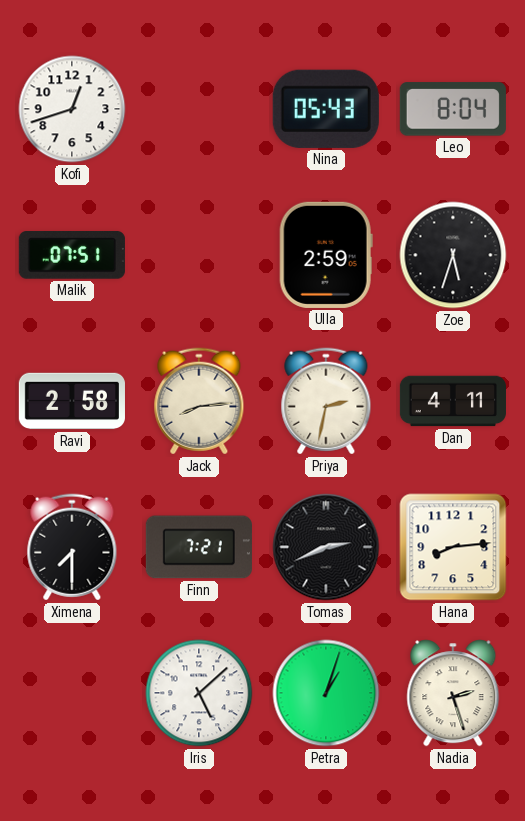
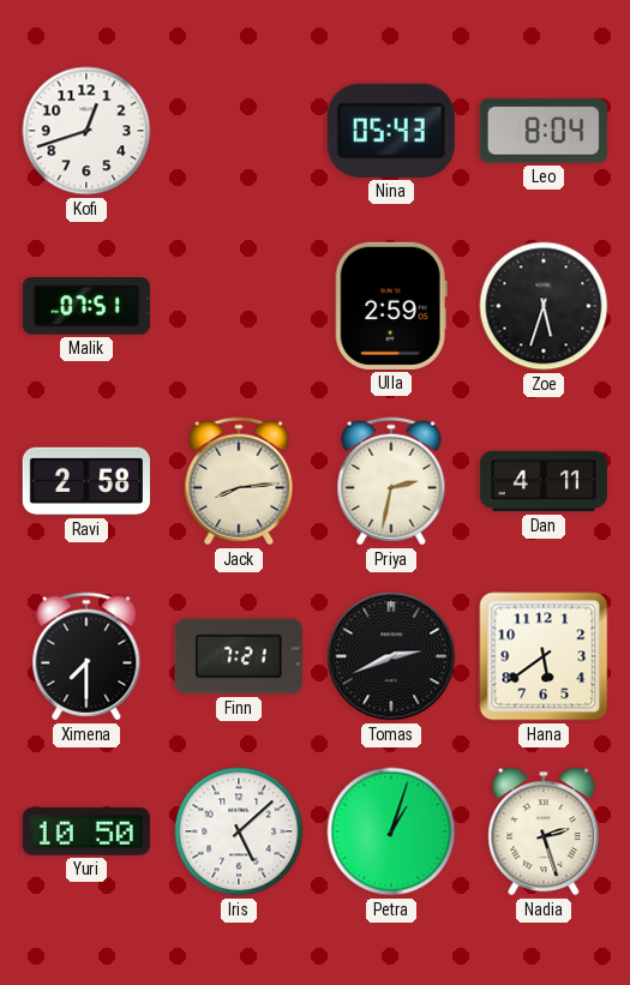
Hana: 8:14 -> 5:39 (544, 656)
Yuri: none -> 10:50 (86, 831)
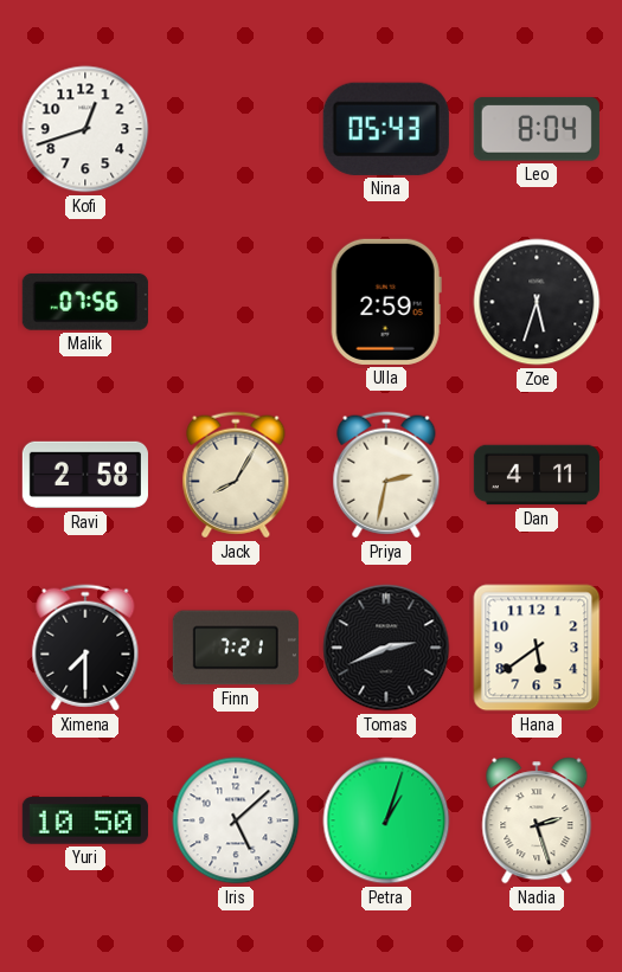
Malik: 07:51 -> 07:56 (85, 302)
Jack: 8:14 -> 8:05 (236, 475)
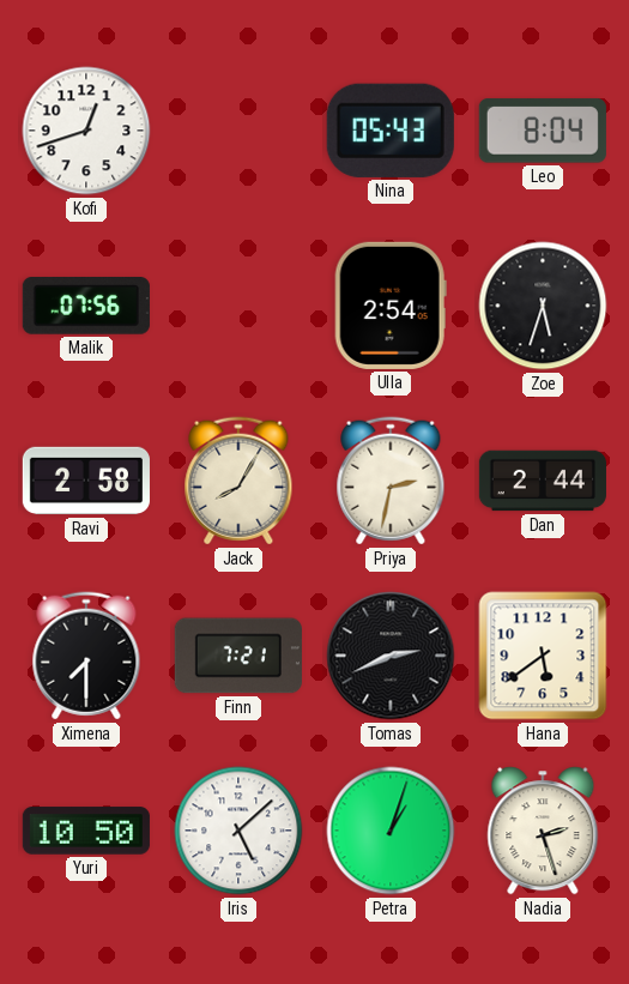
Ulla: 2:59 -> 2:54 (391, 306)
Dan: 4:11 -> 2:44 (543, 481)
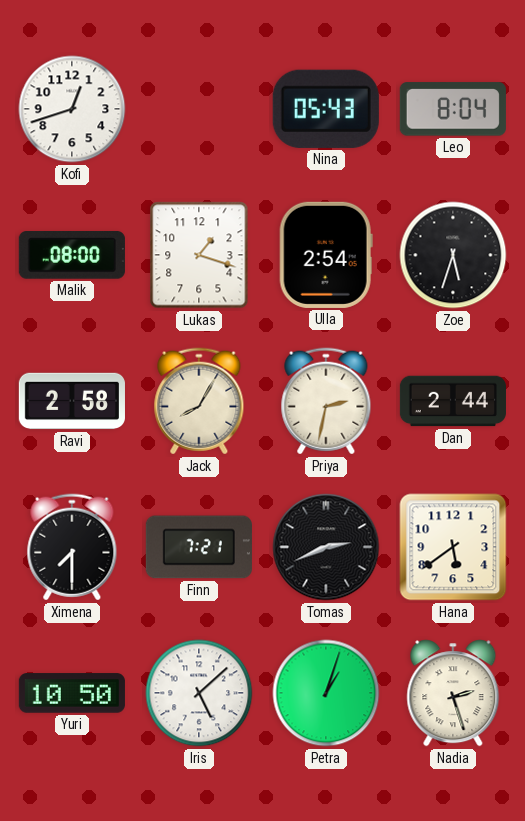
Malik: 07:56 -> 08:00 (72, 255)
Lukas: none -> 1:18 (199, 255)
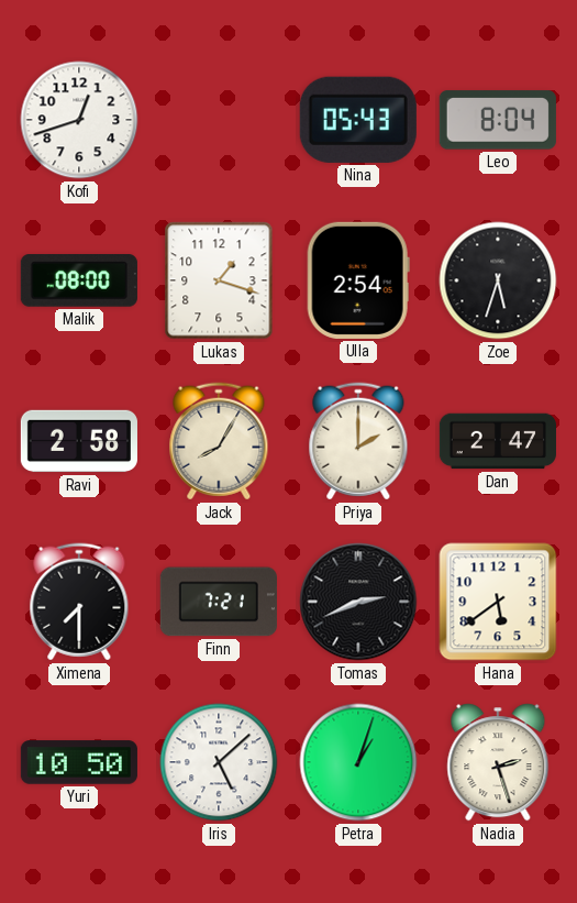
Priya: 2:32 -> 2:00 (358, 441)
Dan: 2:44 -> 2:47 (498, 441)
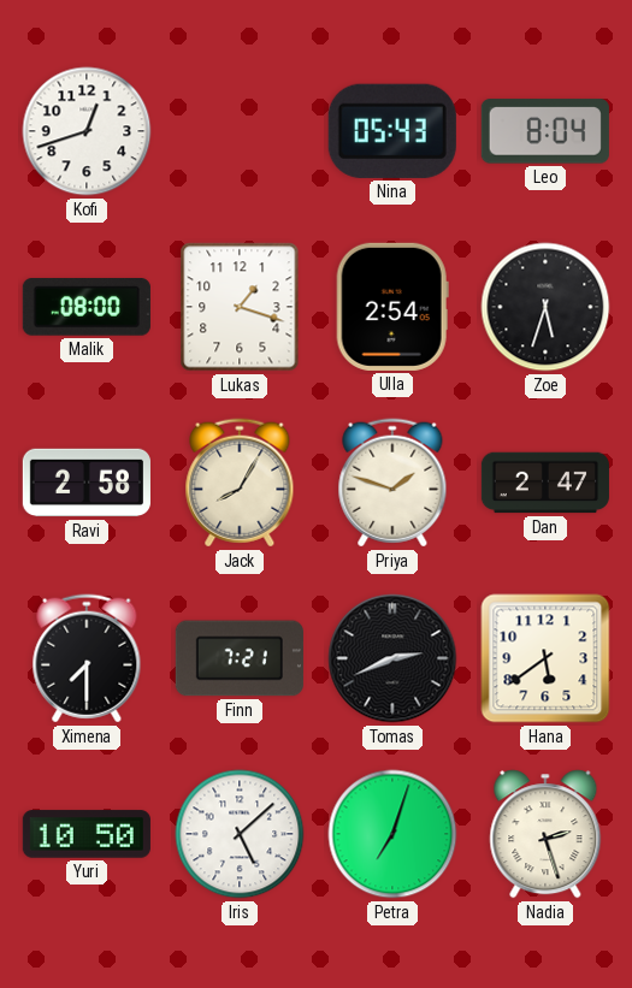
Priya: 2:00 -> 1:48 (392, 483)
Petra: 1:03 -> 7:03 (392, 834)
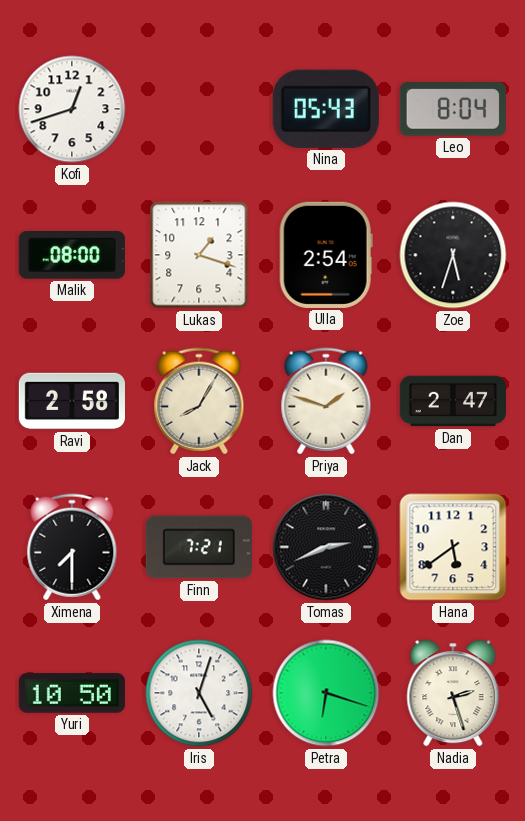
Iris: 5:08 -> 5:03 (199, 693)
Petra: 7:03 -> 6:18 (326, 693)
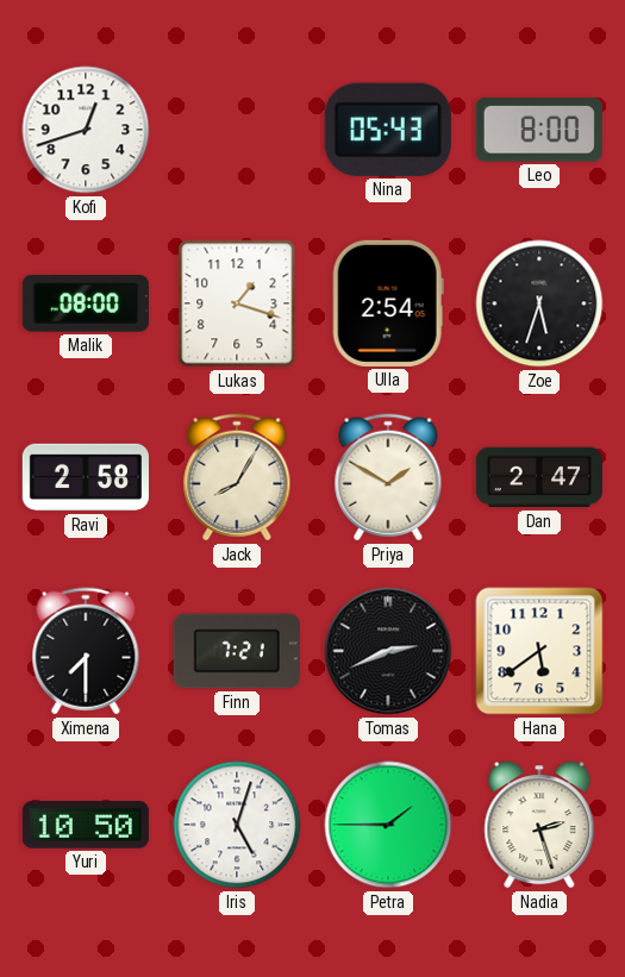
Leo: 8:04 -> 8:00 (539, 130)
Priya: 1:48 -> 1:50 (388, 477)
Petra: 6:18 -> 1:45 (388, 825)
